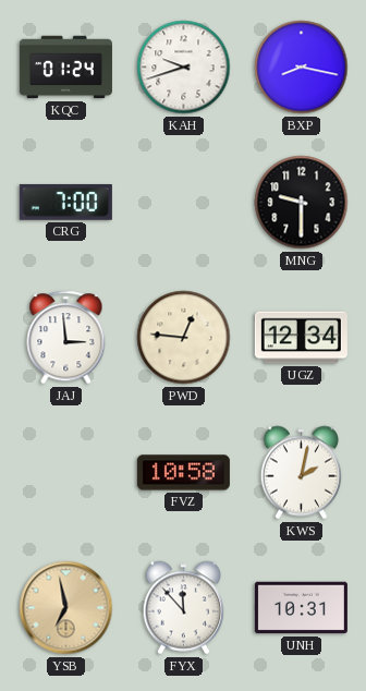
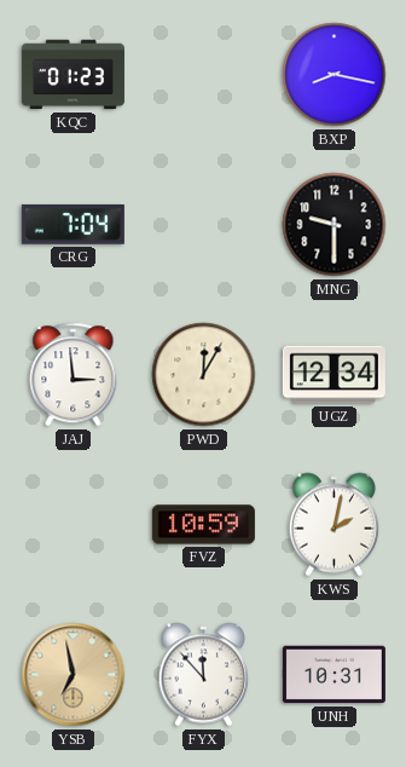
KQC: 01:24 -> 01:23 (72, 75)
KAH: 9:42 -> none (184, 68)
CRG: 7:00 -> 7:04 (72, 225)
PWD: 12:46 -> 12:05 (204, 375)
FVZ: 10:58 -> 10:59 (203, 525)
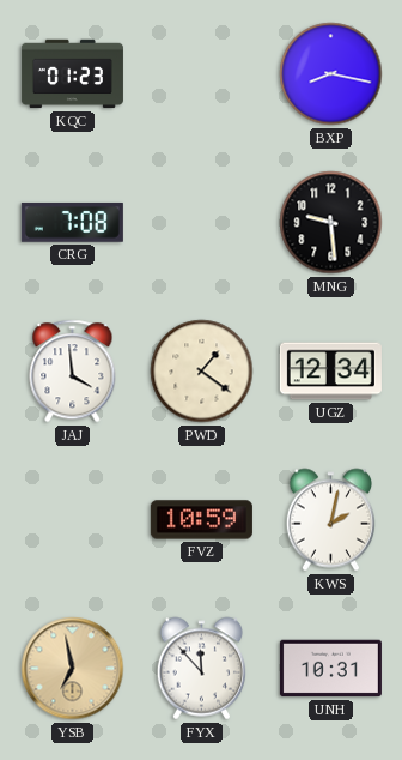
CRG: 7:04 -> 7:08 (72, 223)
MNG: 9:30 -> 9:29 (331, 223)
JAJ: 2:59 -> 3:59 (73, 372)
PWD: 12:05 -> 1:21 (202, 372)
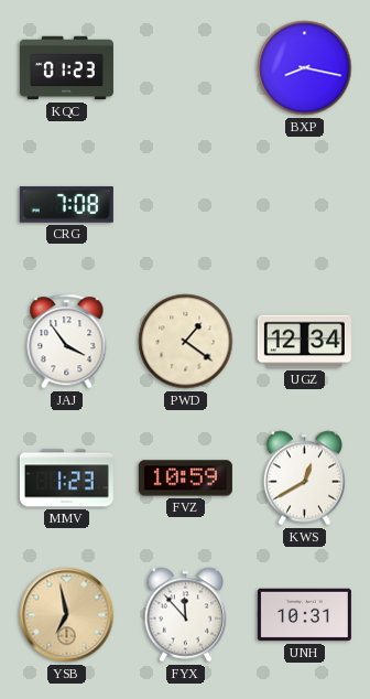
MNG: 9:29 -> none (331, 223)
JAJ: 3:59 -> 3:54 (67, 342)
MMV: none -> 1:23 (66, 478)
KWS: 2:02 -> 12:40 (304, 478)
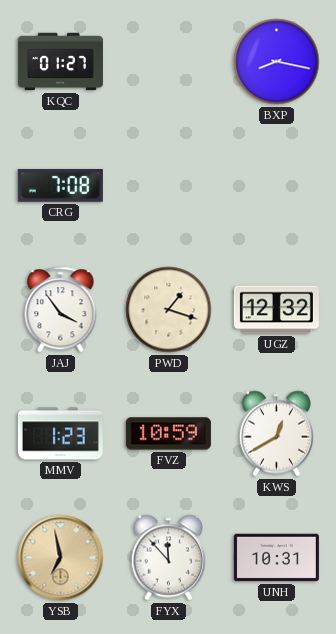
KQC: 01:23 -> 01:27 (60, 62)
PWD: 1:21 -> 1:18 (169, 310)
UGZ: 12:34 -> 12:32 (276, 310)
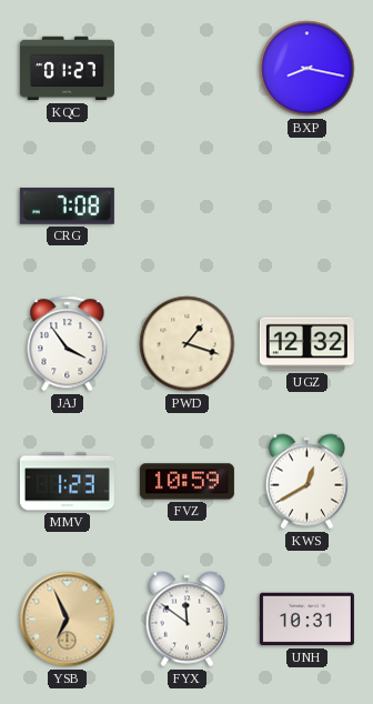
YSB: 6:58 -> 6:56 (68, 620)
FYX: 11:53 -> 11:51 (186, 620)
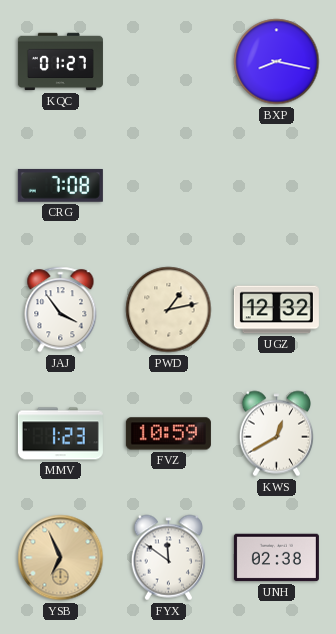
PWD: 1:18 -> 1:13 (169, 310)
UNH: 10:31 -> 02:38 (276, 558)
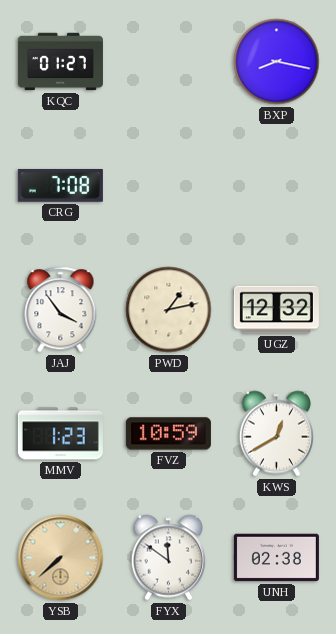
YSB: 6:56 -> 7:38 (61, 558)
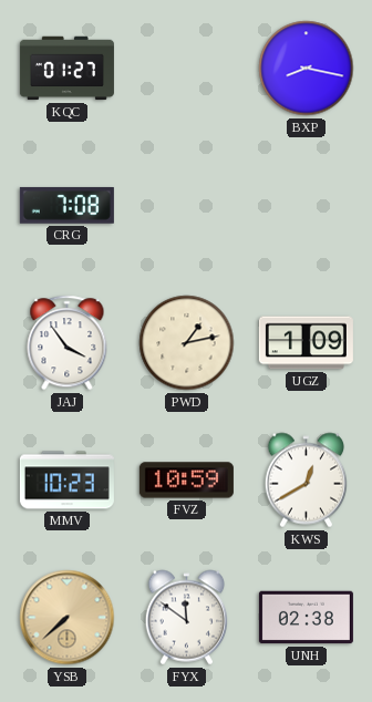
UGZ: 12:32 -> 1:09 (306, 343)
MMV: 1:23 -> 10:23 (66, 481)
